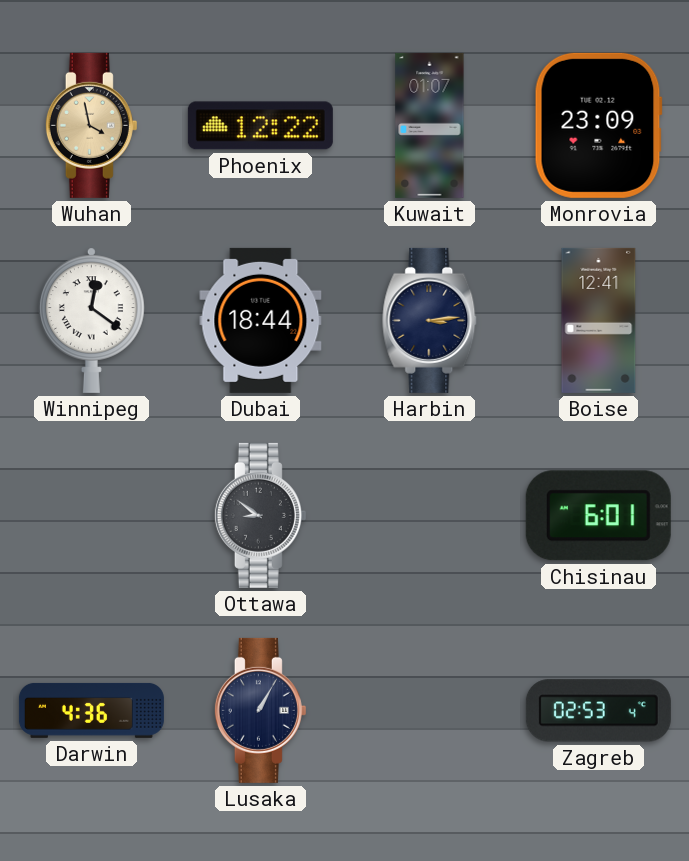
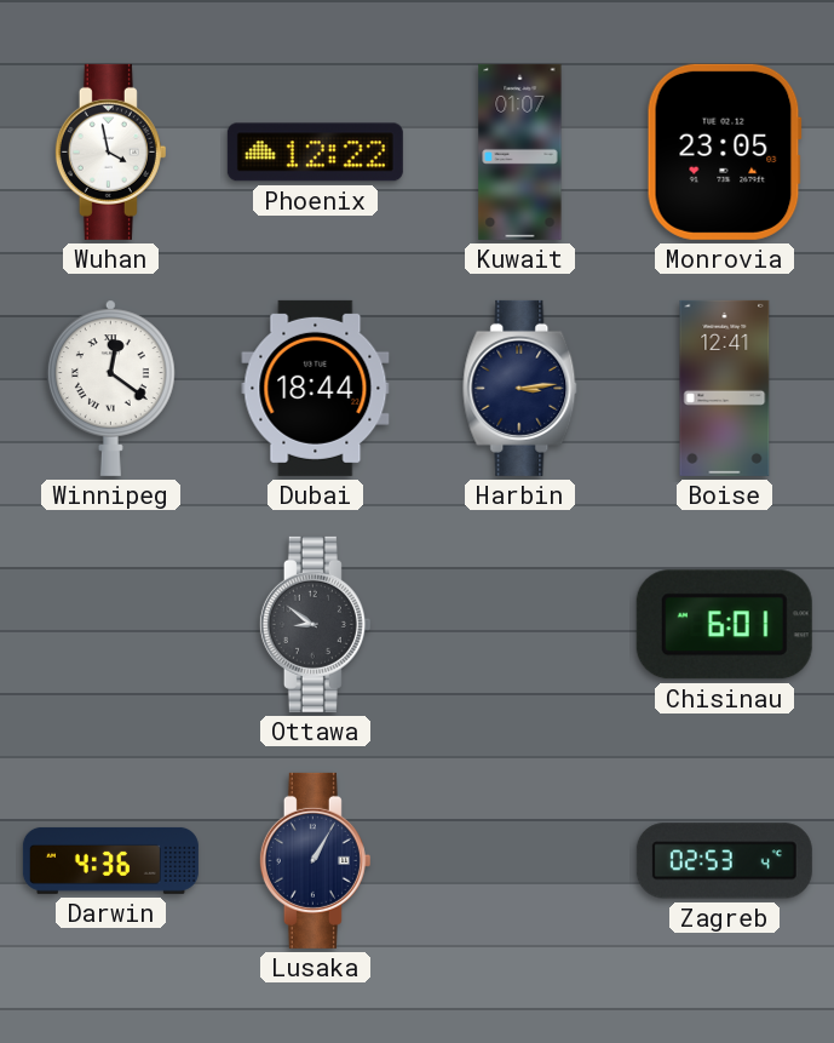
Wuhan dial: champagne -> white (110, 151)
Monrovia: 23:09 -> 23:05 (724, 151)
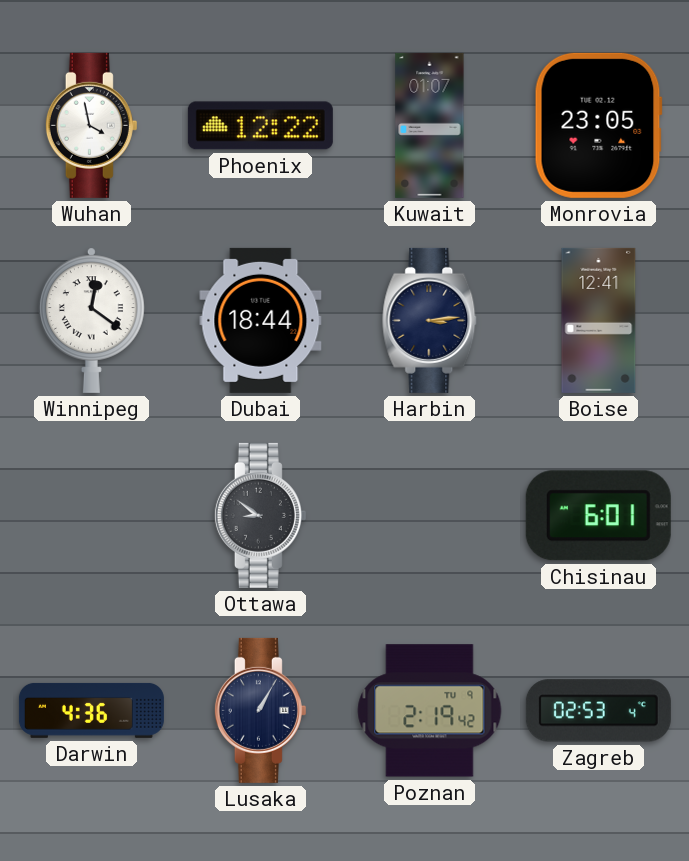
Poznan: none -> 2:19 (430, 711)
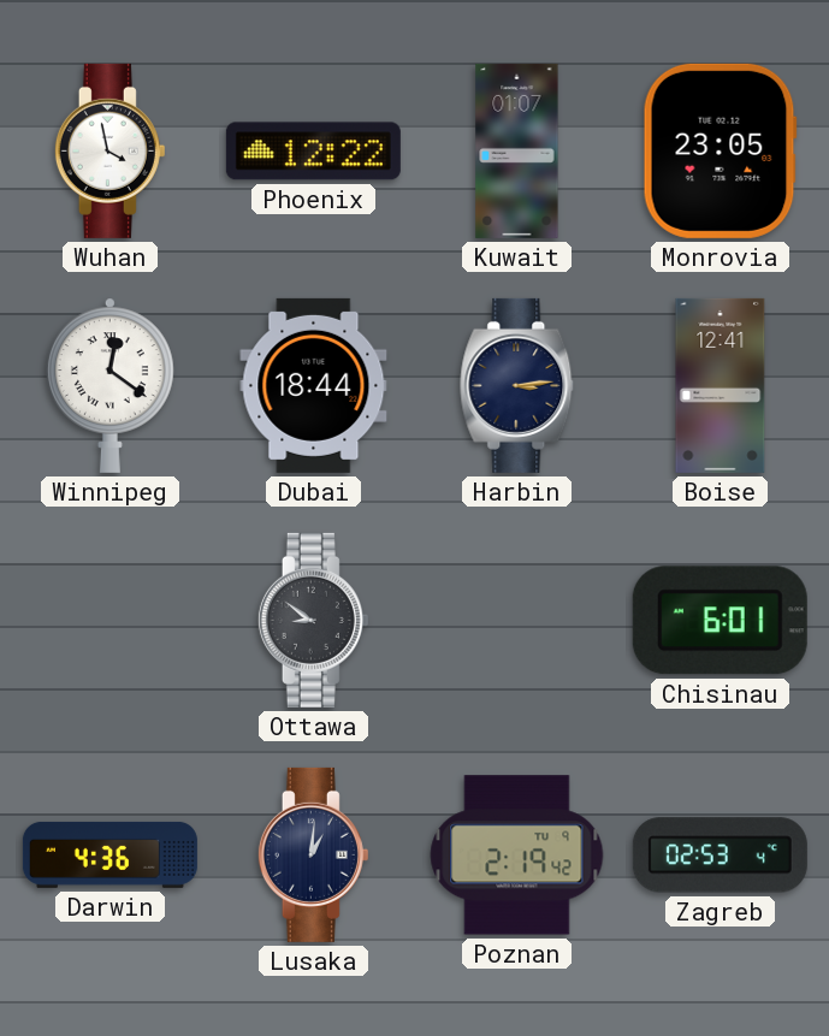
Lusaka: 1:05 -> 1:01 (313, 854)
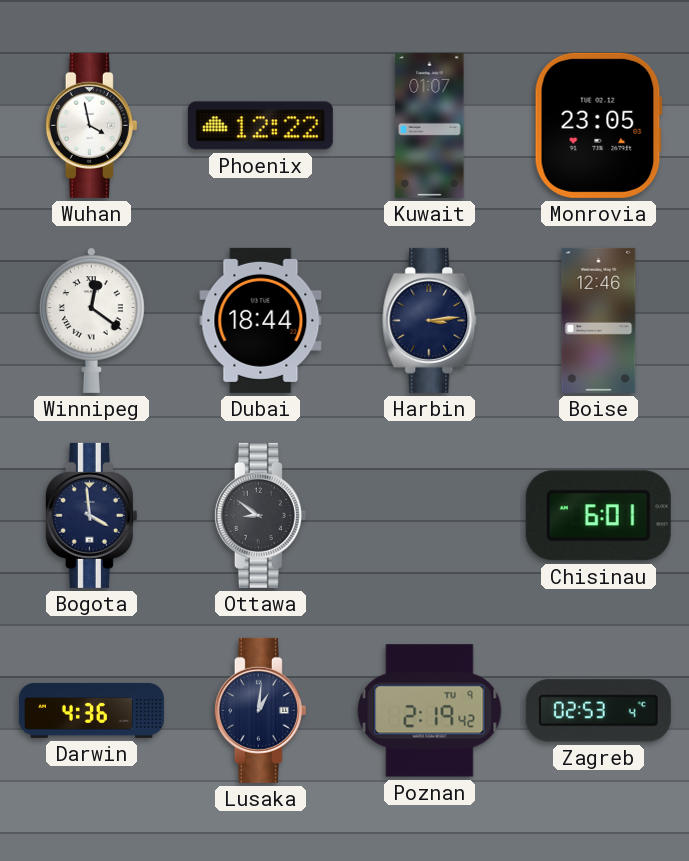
Boise: 12:41 -> 12:46 (599, 320)
Bogota: none -> 3:59 (91, 515)
